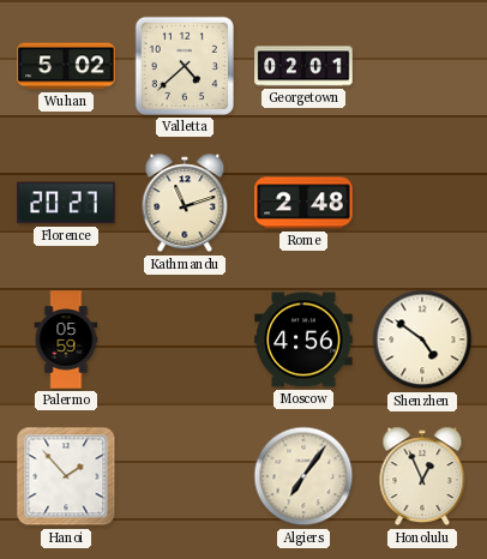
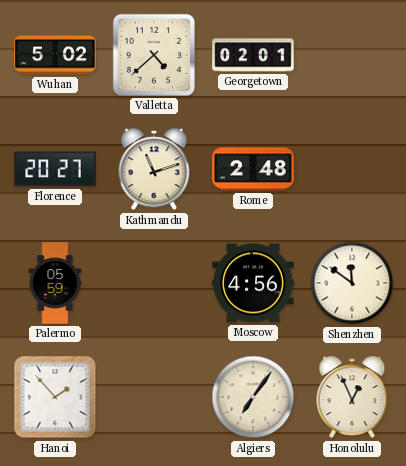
Shenzhen: 4:51 -> 11:51 (352, 283)
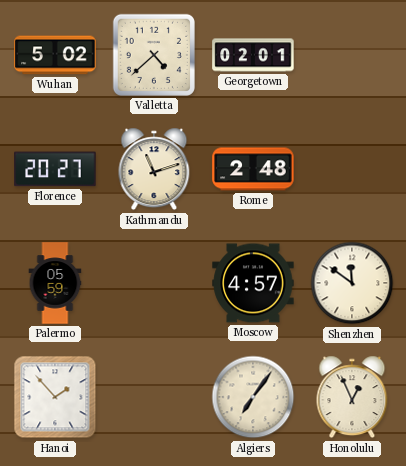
Moscow: 4:56 -> 4:57 (253, 283)
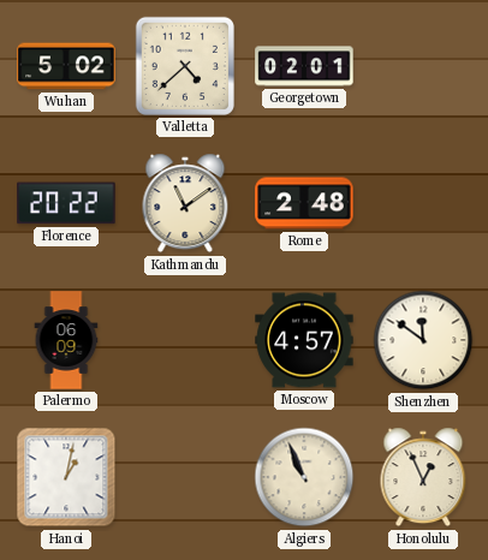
Florence: 20:27 -> 20:22 (66, 203)
Kathmandu: 11:12 -> 11:09 (185, 203)
Palermo: 05:59 -> 06:09 (66, 340)
Hanoi: 1:53 -> 1:02 (66, 477)
Algiers: 7:06 -> 10:56 (304, 477)
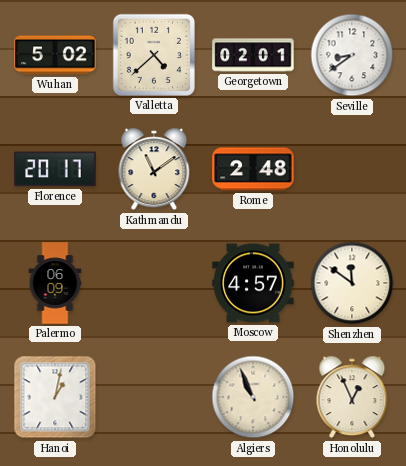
Seville: none -> 8:39 (352, 55)
Florence: 20:22 -> 20:17 (55, 169)
